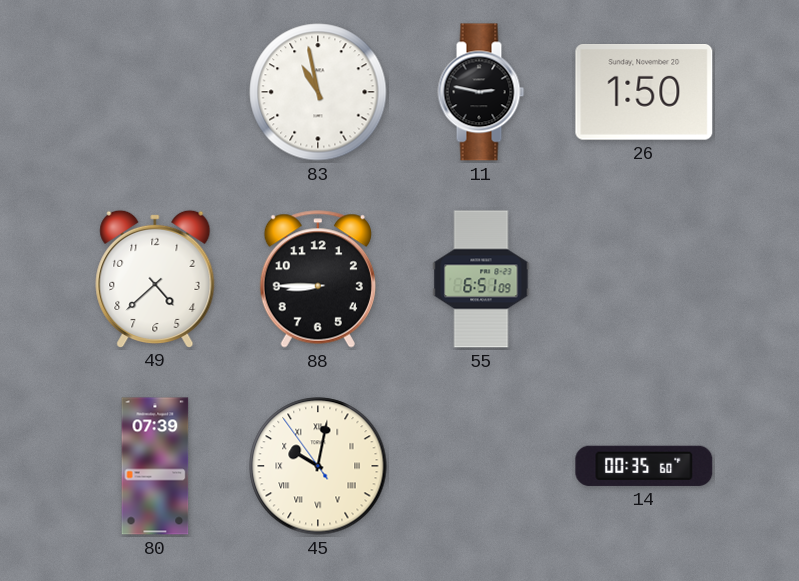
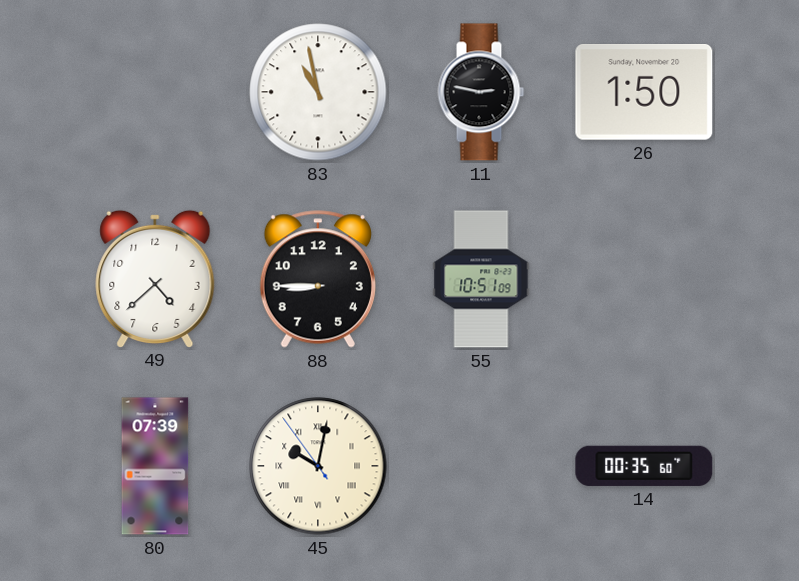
55: 6:51 -> 10:51 (481, 279)
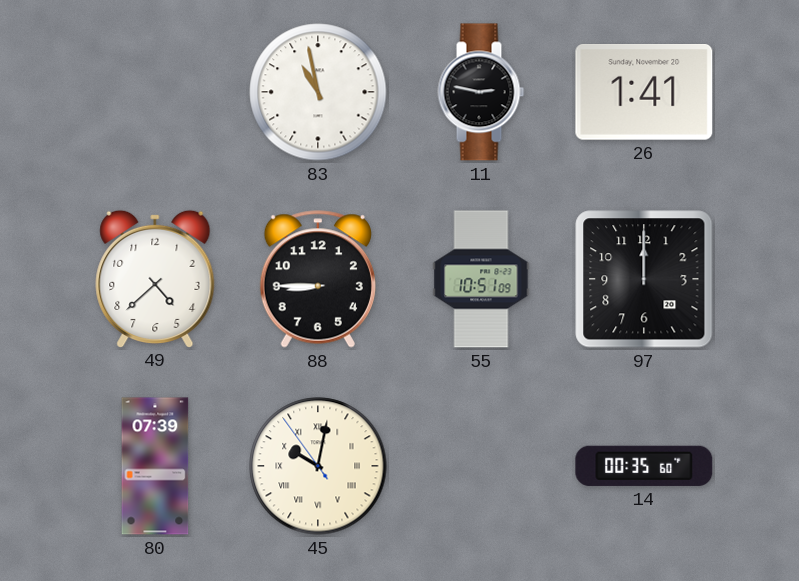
26: 1:50 -> 1:41 (644, 93)
97: none -> 12:00 (644, 279)
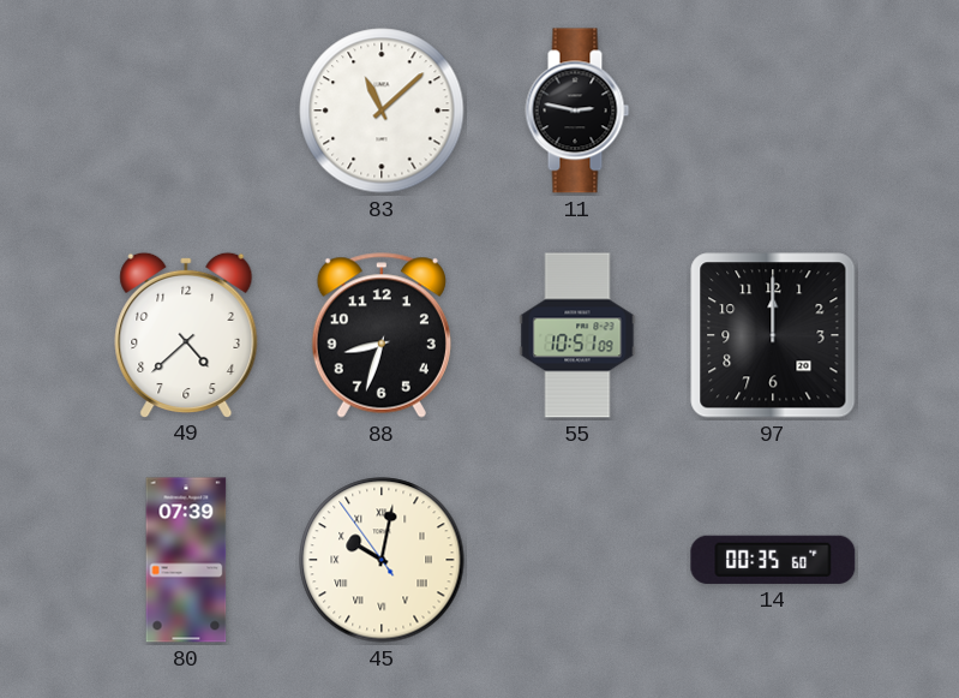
83: 10:58 -> 11:08 (382, 111)
26: 1:41 -> none (644, 93)
88: 8:45 -> 8:33 (382, 335)
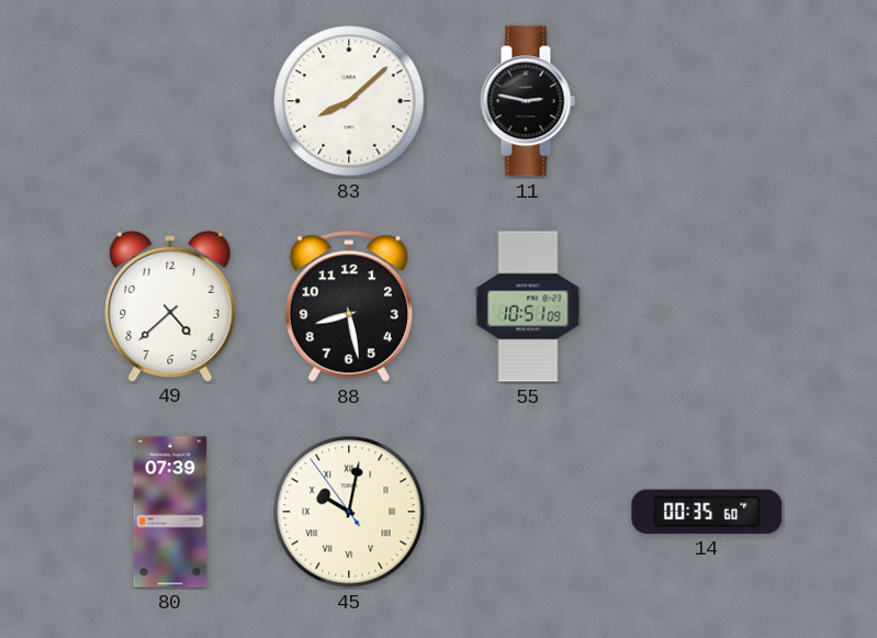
83: 11:08 -> 8:08 (349, 101)
88: 8:33 -> 8:28 (349, 306)
97: 12:00 -> none (773, 335)
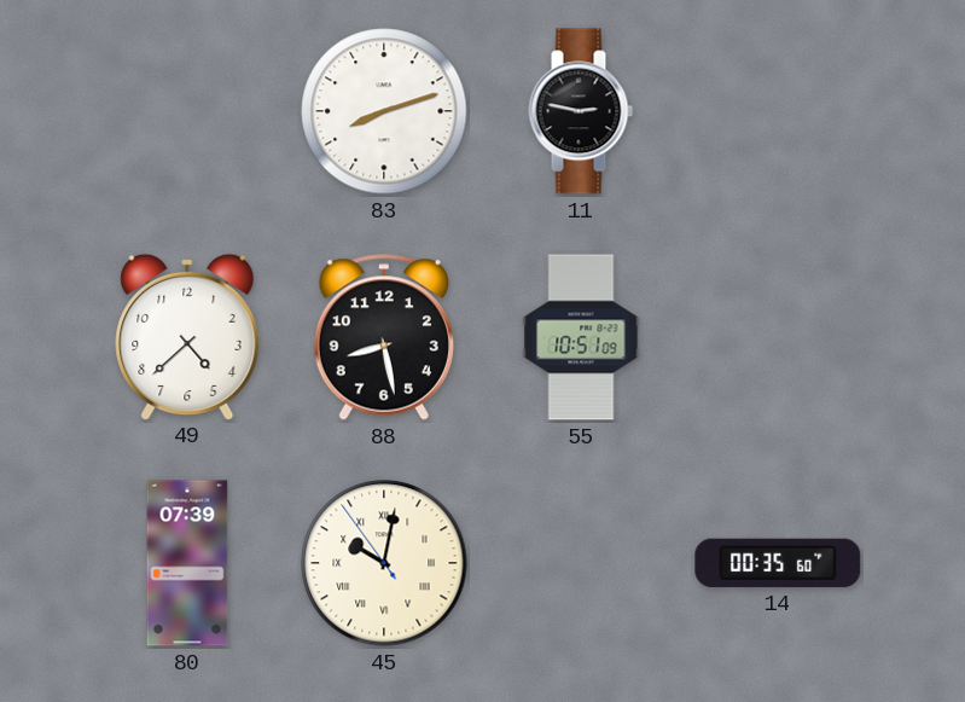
83: 8:08 -> 8:12 (384, 111)
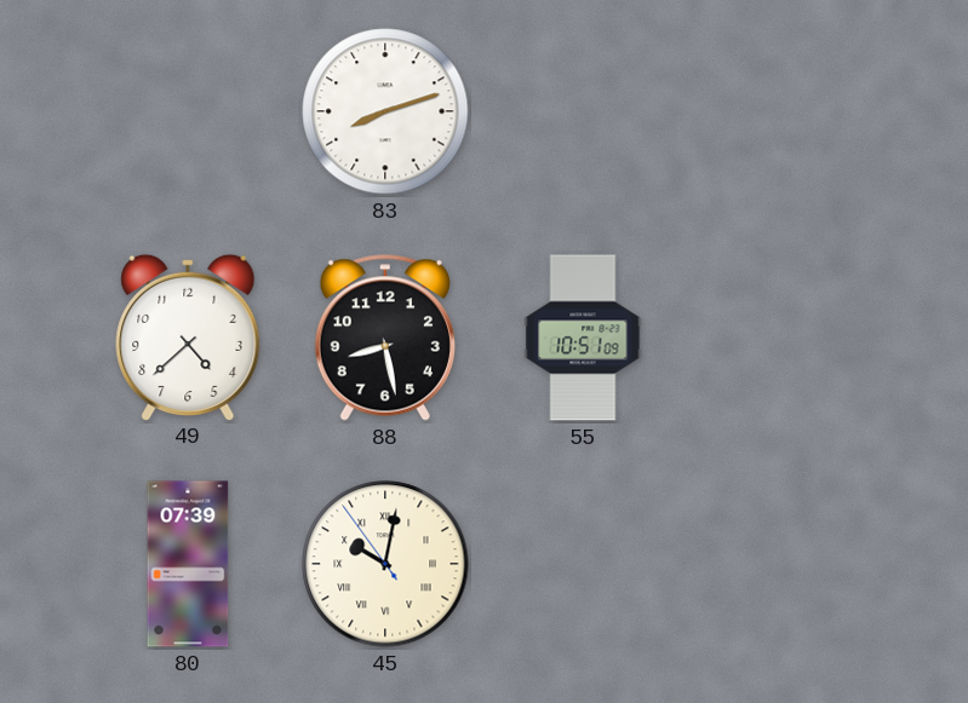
11: 2:47 -> none (581, 111)
14: 00:35 -> none (778, 563)
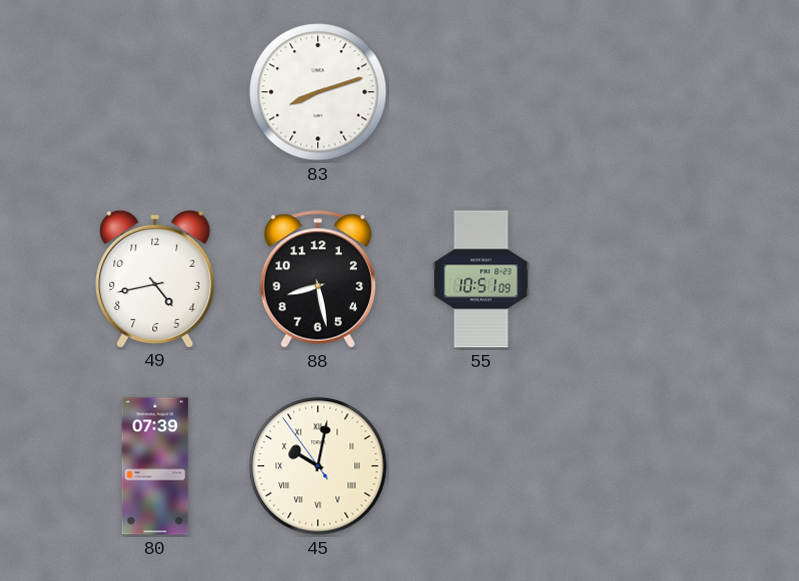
49: 4:38 -> 4:43 (155, 278)
